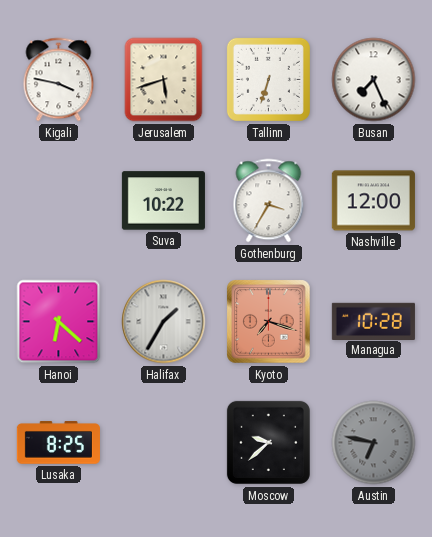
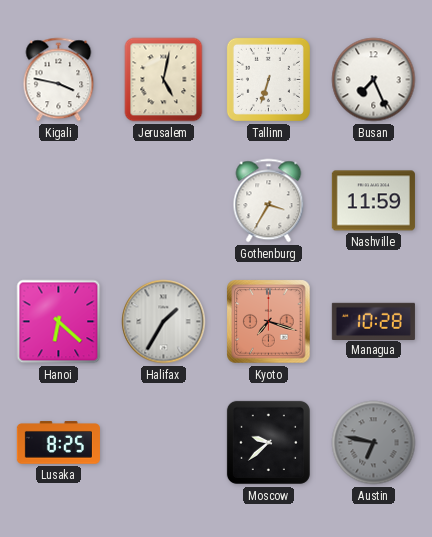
Jerusalem: 5:42 -> 5:02 (164, 80)
Suva: 10:22 -> none (163, 201)
Nashville: 12:00 -> 11:59 (373, 201)
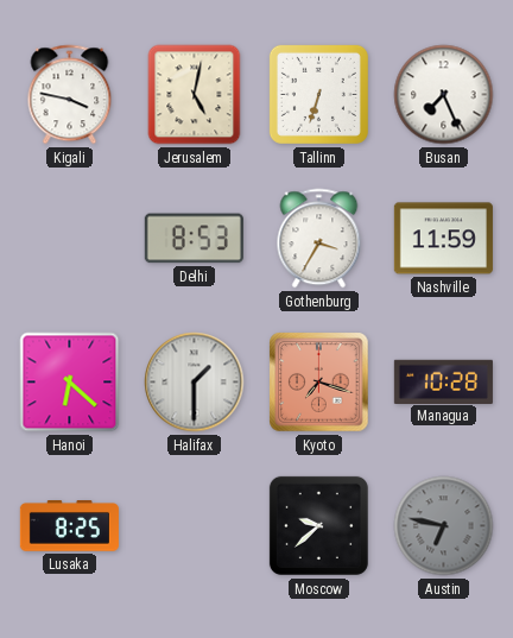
Delhi: none -> 8:53 (194, 239)
Halifax: 1:35 -> 1:30 (195, 383)
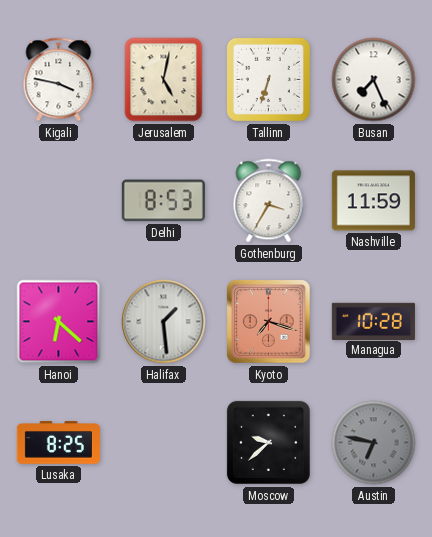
Halifax: 1:30 -> 1:29 (164, 322)
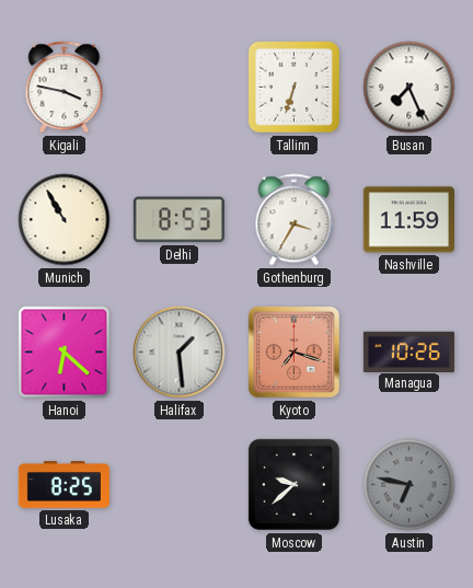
Jerusalem: 5:02 -> none (164, 80)
Munich: none -> 10:55 (65, 220)
Managua: 10:28 -> 10:26 (408, 351)
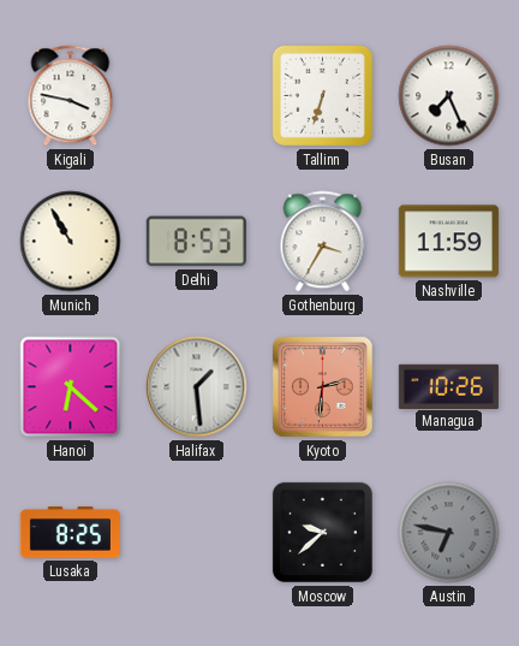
Kyoto: 7:18 -> 2:31 (323, 387)
